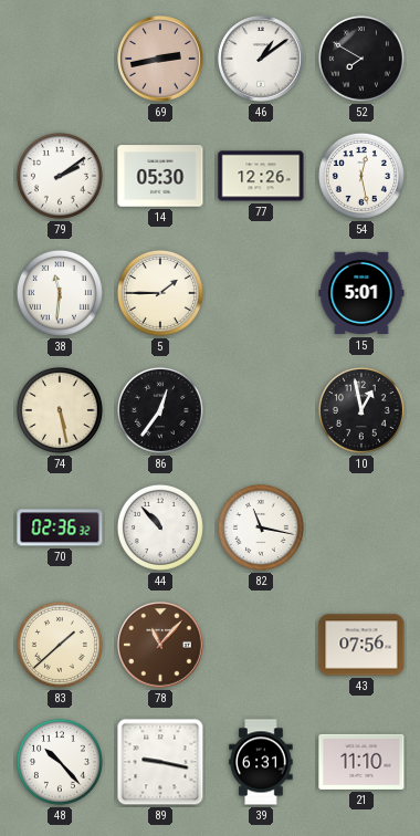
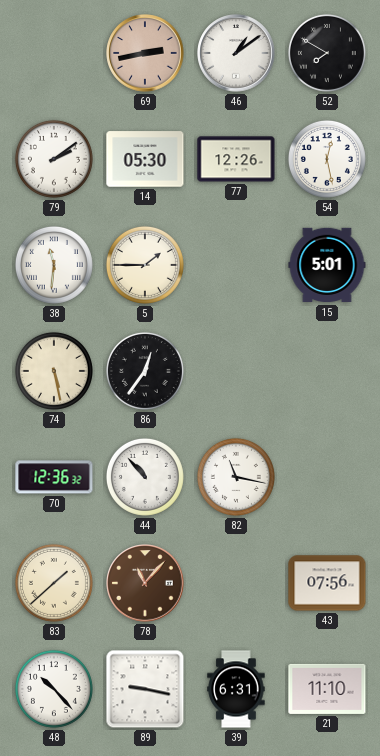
10: 12:58 -> none (361, 410)
70: 02:36 -> 12:36 (54, 477)
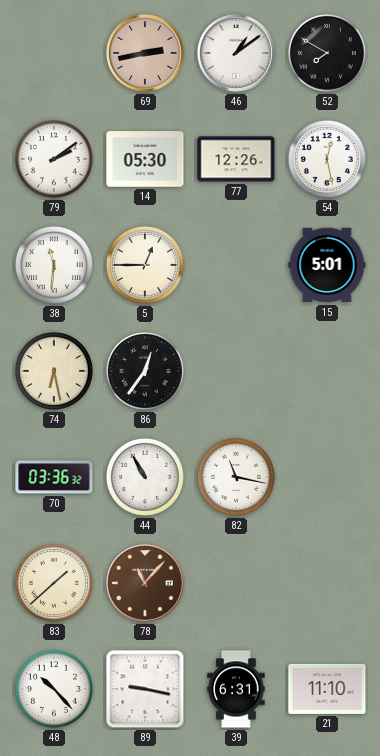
5: 1:45 -> 12:45 (145, 265)
74: 5:28 -> 6:28 (54, 371)
70: 12:36 -> 03:36 (54, 477)
44: 10:53 -> 10:55 (145, 477)
43: 07:56 -> none (327, 583)
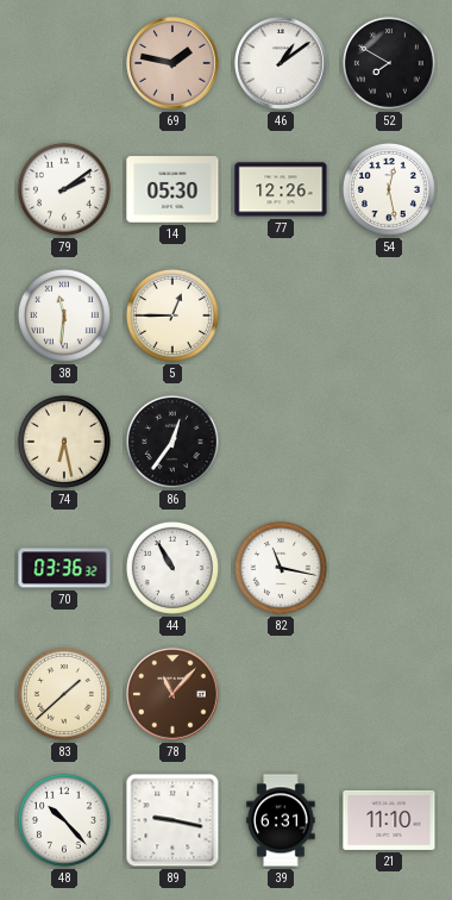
69: 2:43 -> 1:47 (172, 63)
15: 5:01 -> none (327, 265)
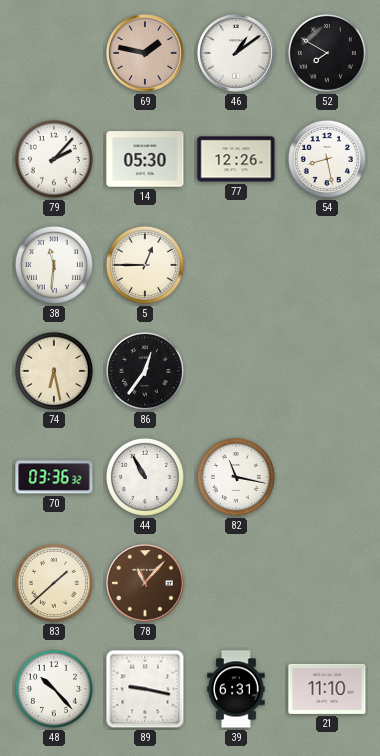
79: 2:09 -> 2:07 (54, 159)
54: 12:28 -> 8:28 (327, 159)
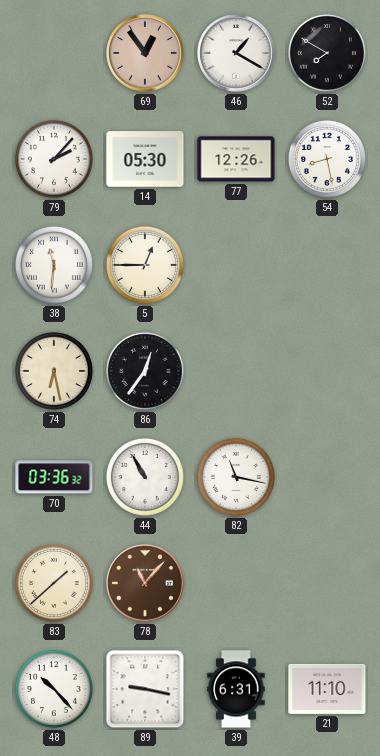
69: 1:47 -> 12:54 (145, 53)
46: 1:09 -> 1:20 (236, 53)
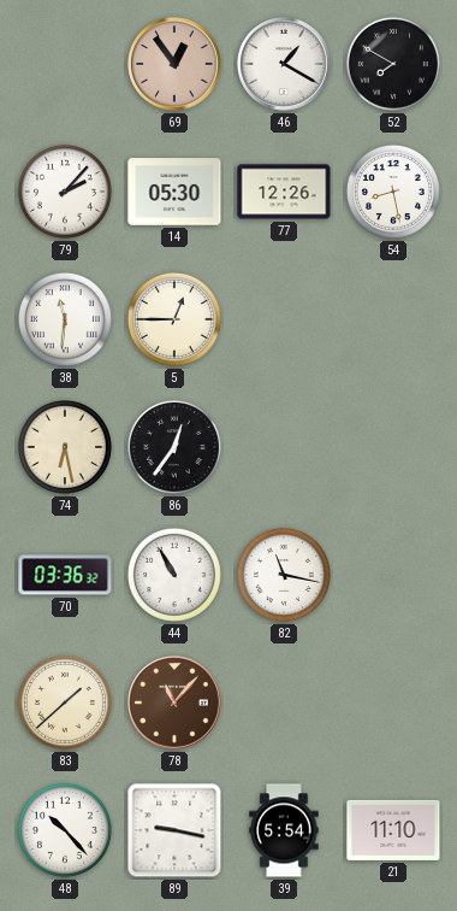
39: 6:31 -> 5:54 (284, 830)
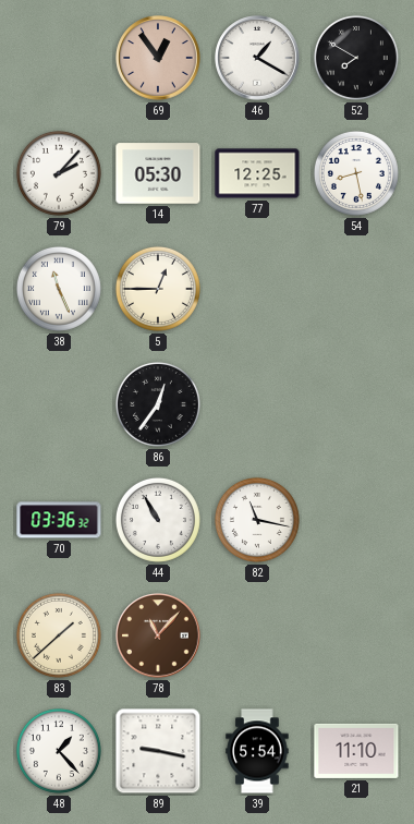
77: 12:26 -> 12:25 (257, 173)
38: 11:31 -> 11:26 (59, 289)
74: 6:28 -> none (65, 447)
48: 10:23 -> 1:23 (59, 751)
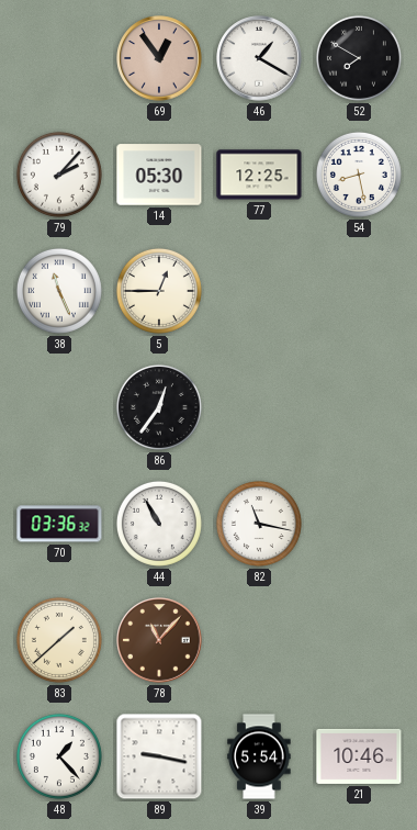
21: 11:10 -> 10:46 (359, 756)
